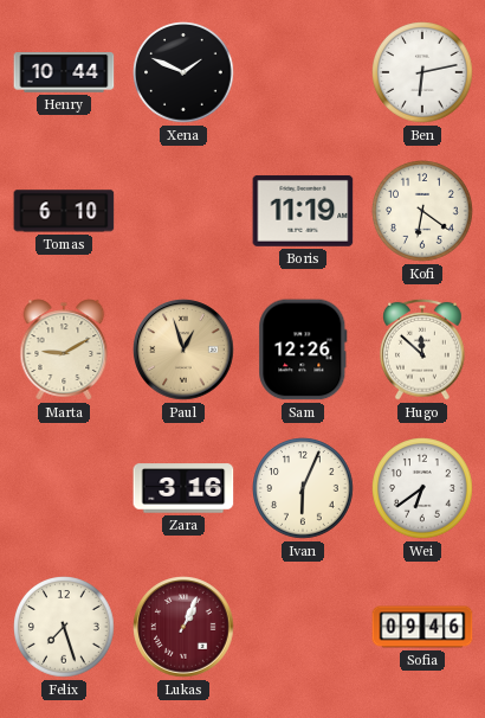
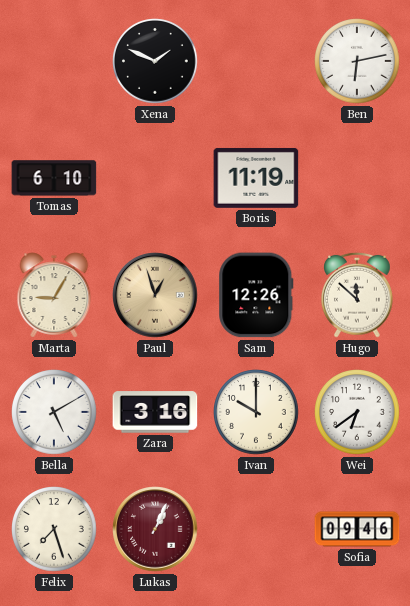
Henry: 10:44 -> none (64, 72)
Kofi: 6:21 -> none (423, 212)
Marta: 9:10 -> 9:05 (54, 295)
Bella: none -> 5:10 (55, 413)
Ivan: 6:04 -> 10:00 (257, 413)
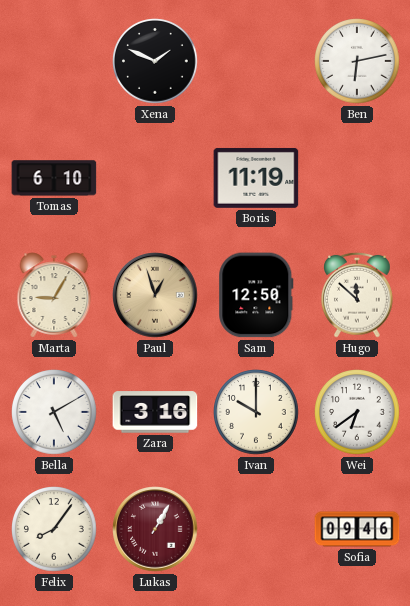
Sam: 12:26 -> 12:50 (256, 295)
Felix: 7:27 -> 8:06 (55, 530)
Lukas: 1:04 -> 1:05 (155, 529)
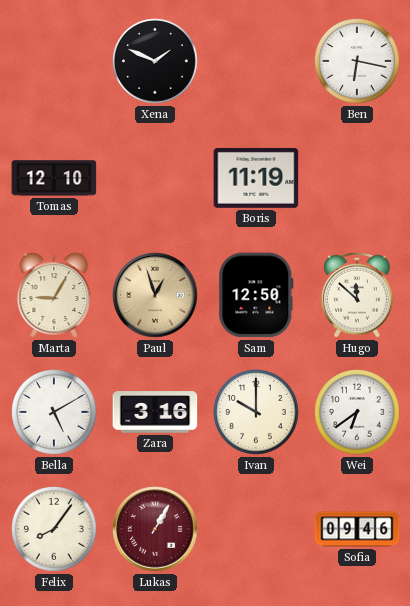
Ben: 6:13 -> 6:17 (358, 62)
Tomas: 6:10 -> 12:10 (54, 178)
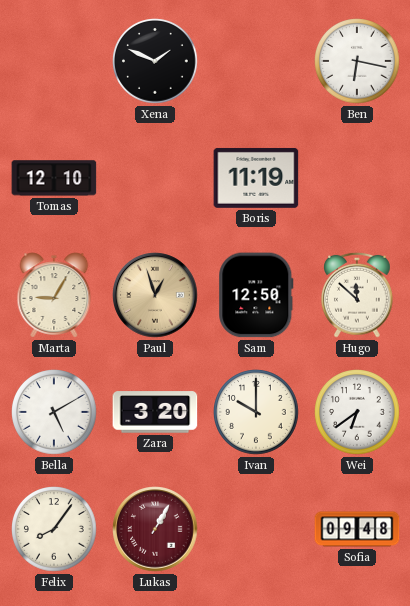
Zara: 3:16 -> 3:20 (155, 412)
Sofia: 09:46 -> 09:48 (357, 529)
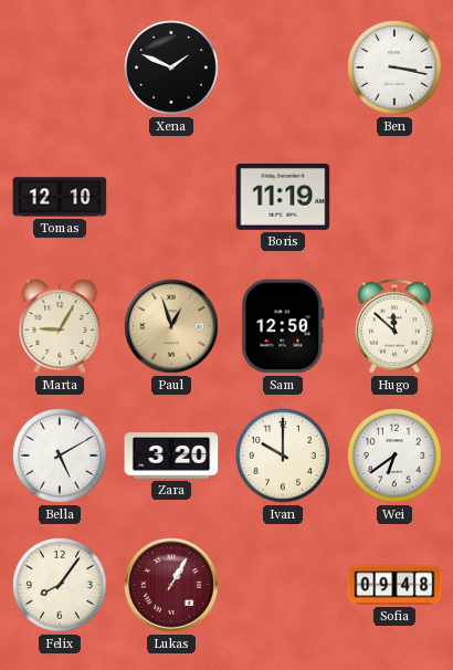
Ben: 6:17 -> 3:17 (396, 69)
